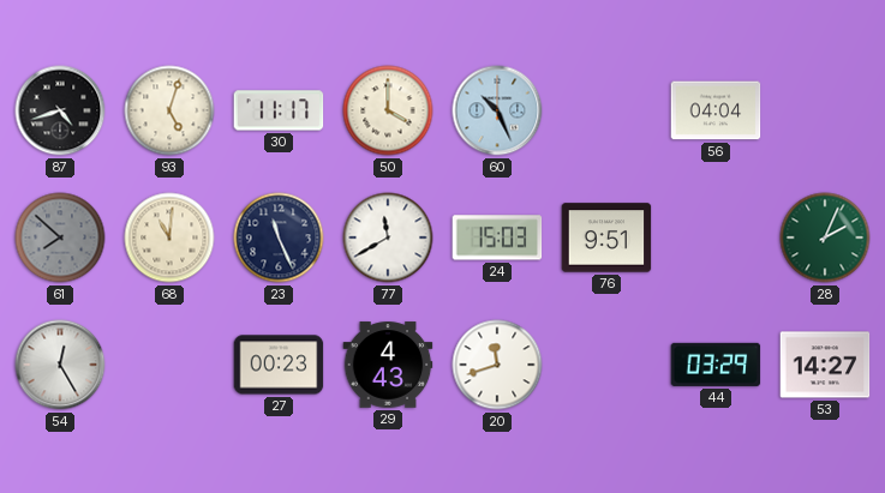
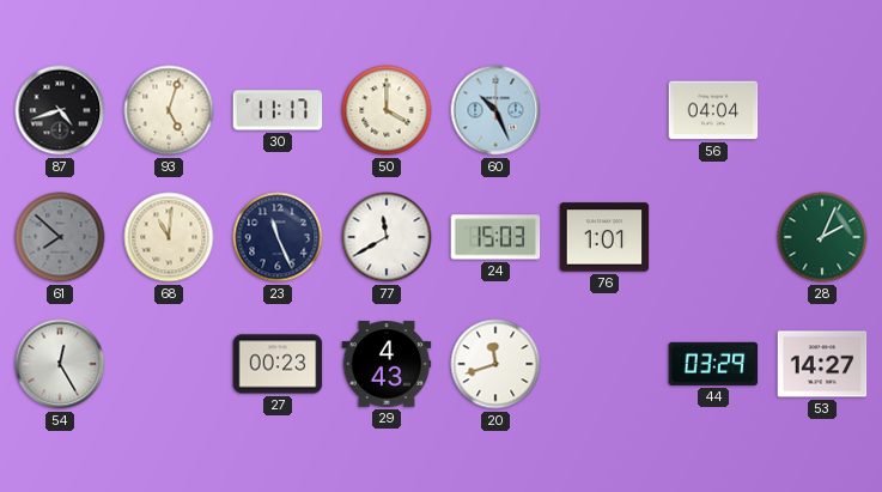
76: 9:51 -> 1:01 (604, 237)
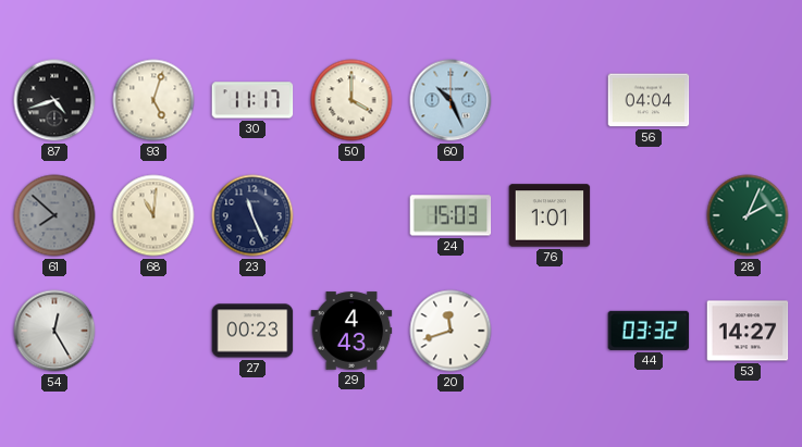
77: 11:40 -> none (387, 237)
44: 03:29 -> 03:32 (649, 331)
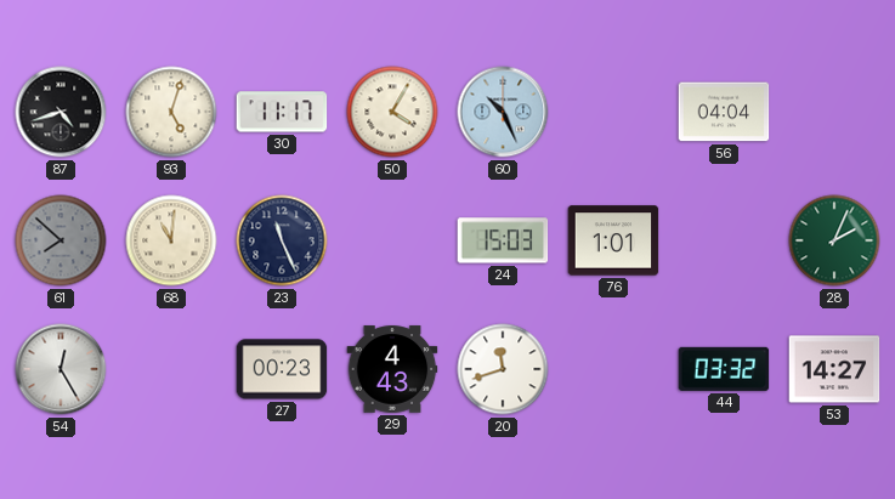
50: 4:00 -> 4:05 (392, 112)
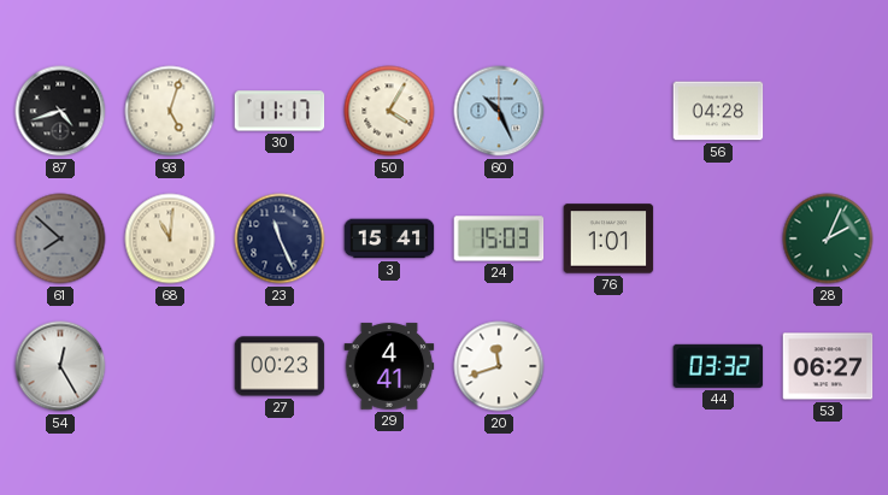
56: 04:04 -> 04:28 (718, 111)
3: none -> 15:41 (389, 238)
29: 4:43 -> 4:41 (389, 366)
53: 14:27 -> 06:27 (828, 366)
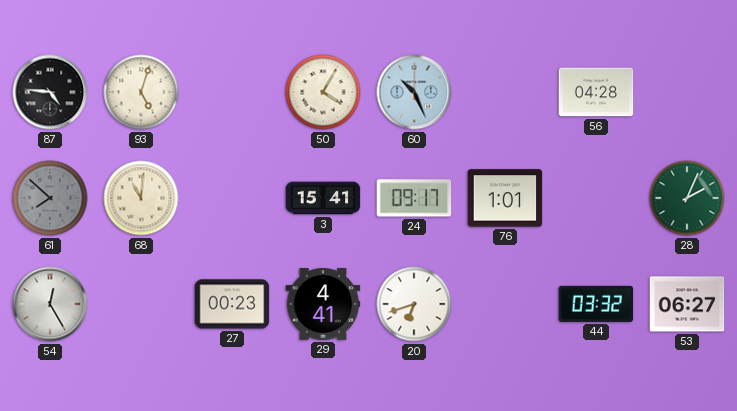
87: 4:42 -> 4:46 (50, 92)
30: 11:17 -> none (280, 111)
23: 11:26 -> none (280, 238)
24: 15:03 -> 09:17 (414, 198)
20: 11:42 -> 6:42 (414, 304)
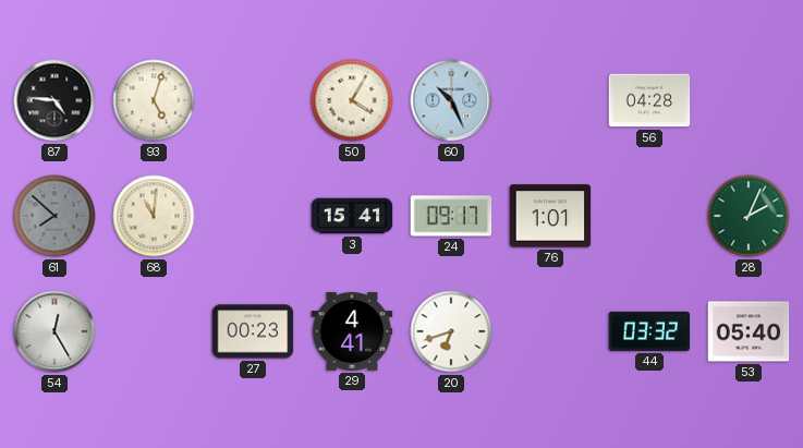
53: 06:27 -> 05:40 (749, 331)
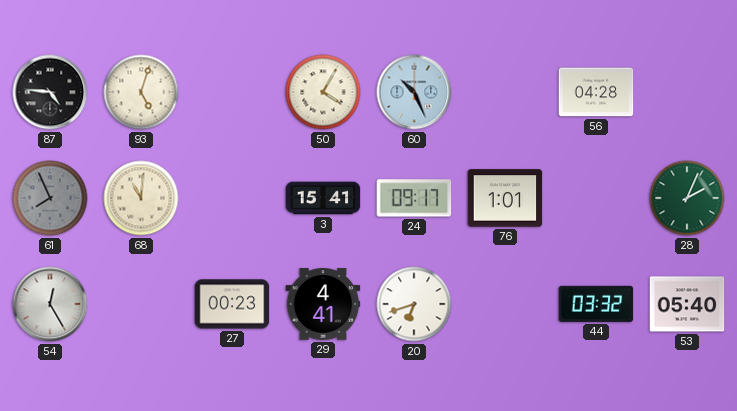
61: 7:52 -> 7:56 (50, 198)
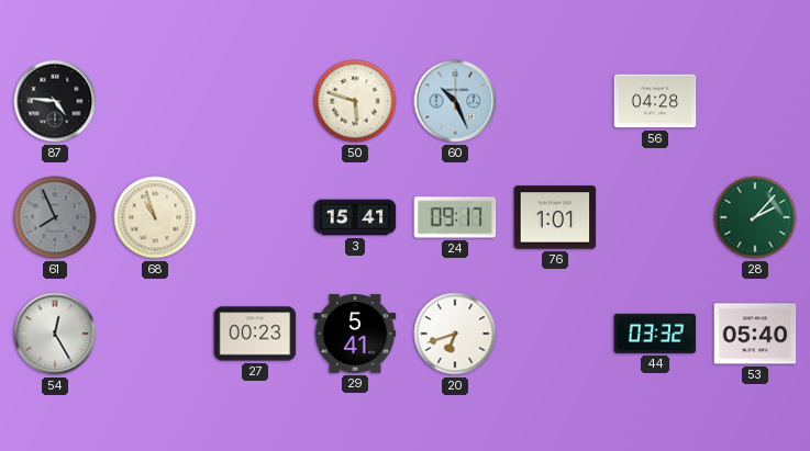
93: 5:03 -> none (141, 92)
50: 4:05 -> 5:48 (355, 101)
68: 11:01 -> 10:57 (155, 217)
28: 2:04 -> 2:07 (755, 217)
29: 4:41 -> 5:41 (355, 334)
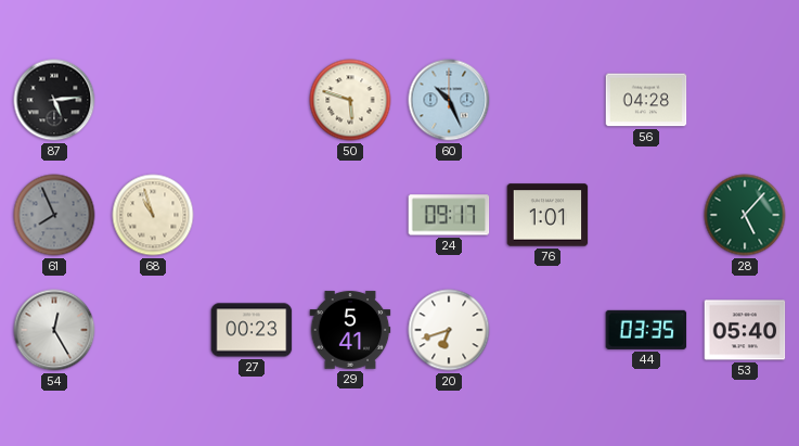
87: 4:46 -> 5:14 (54, 100)
3: 15:41 -> none (355, 217)
28: 2:07 -> 5:07 (745, 215)
44: 03:32 -> 03:35 (646, 330)
